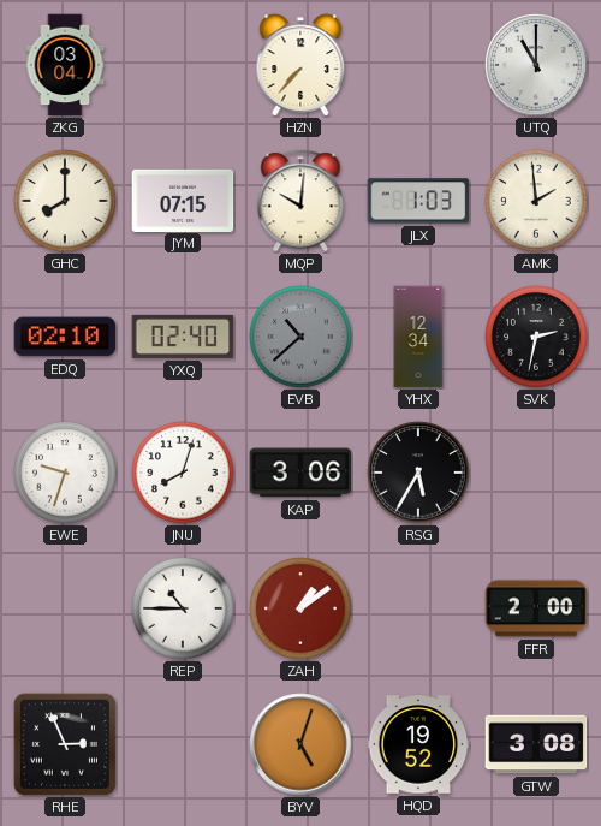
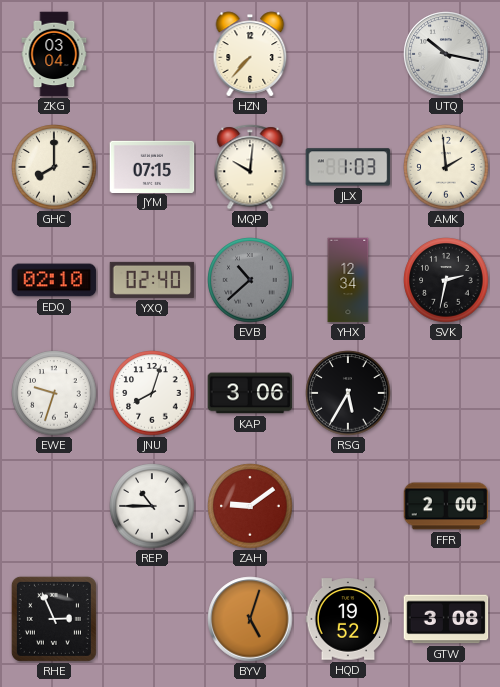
UTQ: 11:00 -> 10:17 (446, 54)
ZAH: 1:09 -> 9:09 (250, 506)
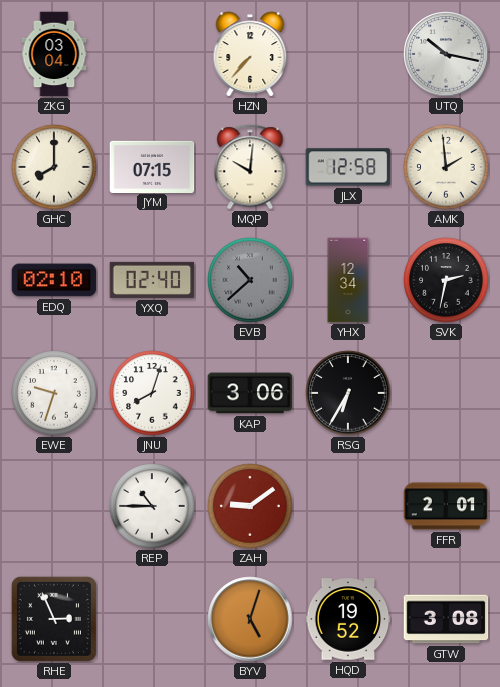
JLX: 1:03 -> 12:58 (348, 167)
RSG: 5:35 -> 6:35 (348, 393)
FFR: 2:00 -> 2:01 (446, 506)
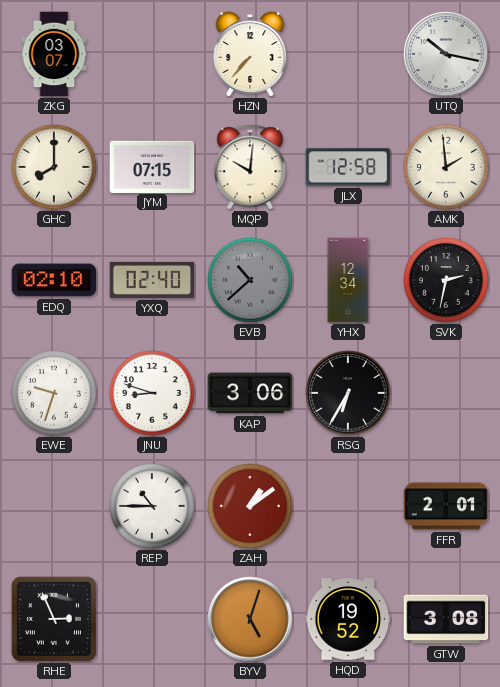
ZKG: 03:04 -> 03:07 (54, 54)
JNU: 8:03 -> 8:48 (152, 393)
ZAH: 9:09 -> 1:09 (250, 506)
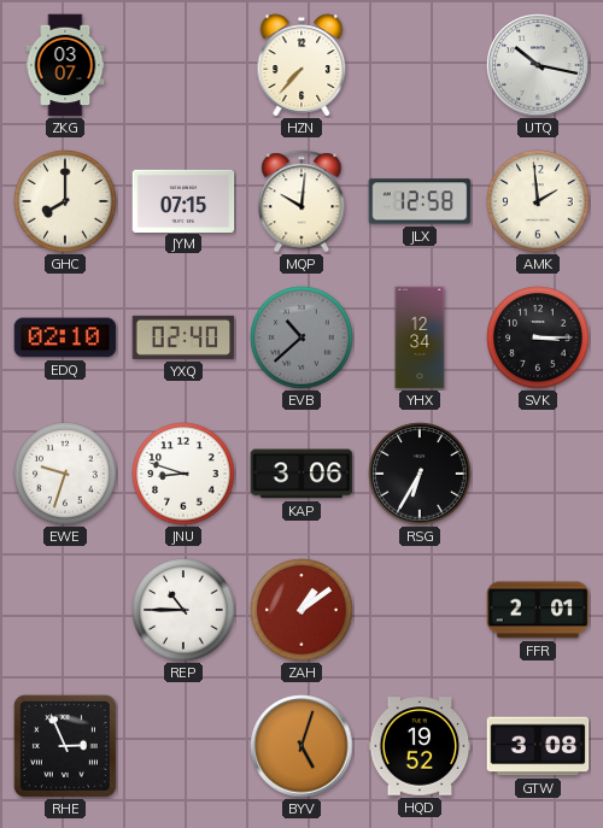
SVK: 2:32 -> 3:15 (538, 337)
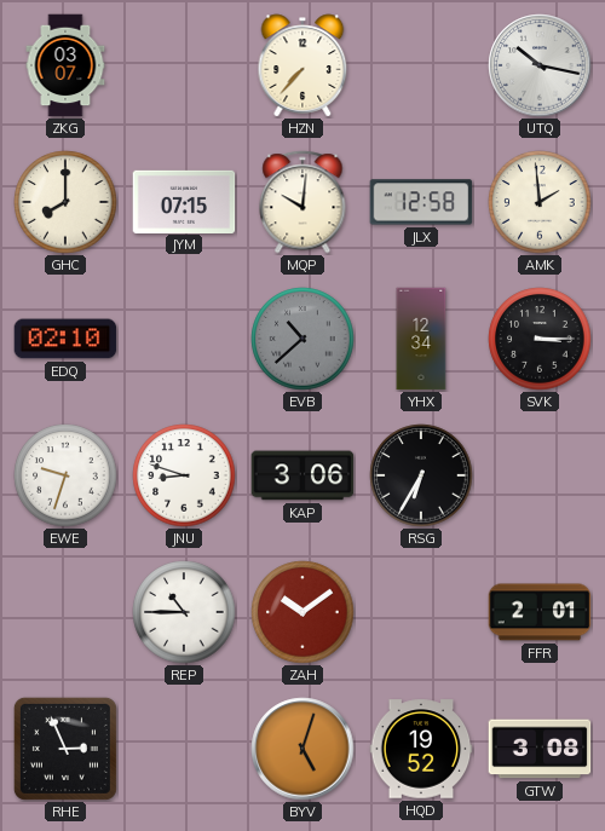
YXQ: 02:40 -> none (183, 337)
ZAH: 1:09 -> 10:09 (302, 612)
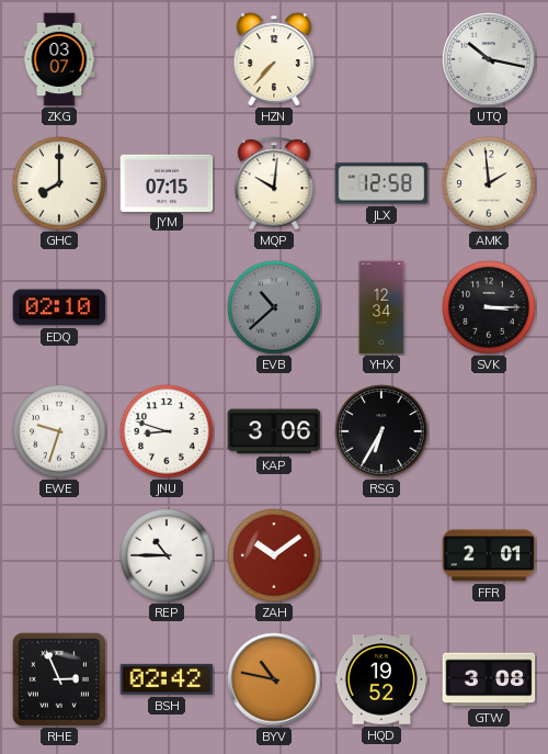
BSH: none -> 02:42 (167, 679)
BYV: 5:03 -> 10:47 (274, 679)
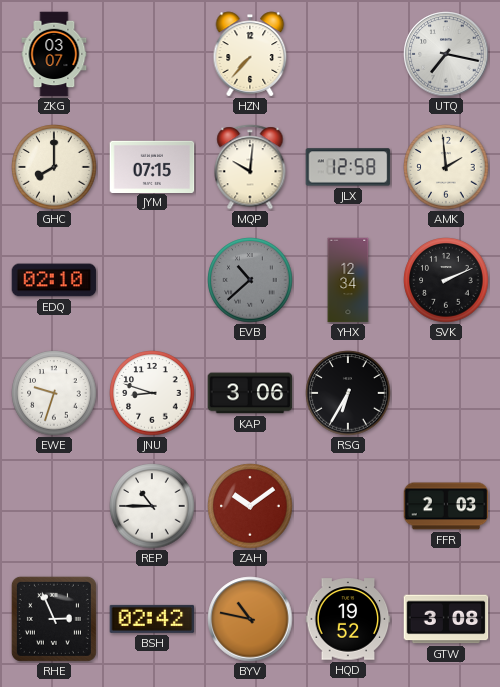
UTQ: 10:17 -> 7:17 (446, 54)
SVK: 3:15 -> 2:11 (446, 280)
FFR: 2:01 -> 2:03 (446, 506)
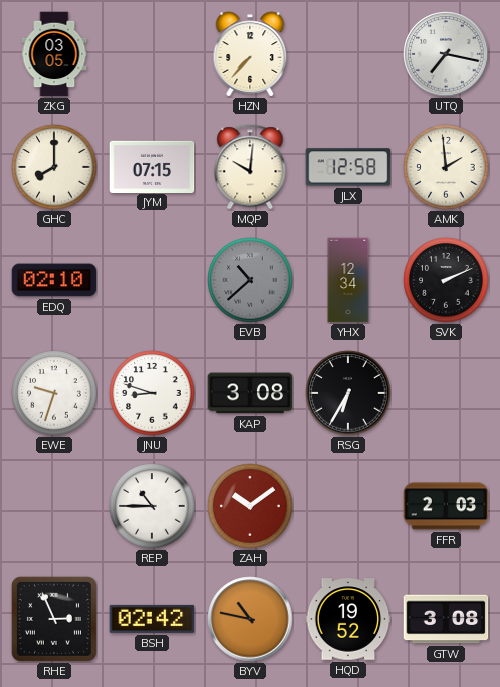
ZKG: 03:07 -> 03:05 (54, 54)
KAP: 3:06 -> 3:08 (250, 393)
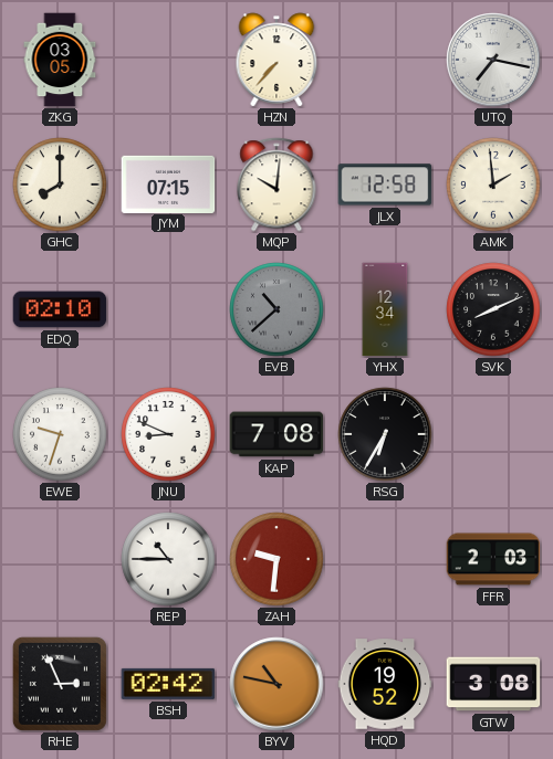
SVK: 2:11 -> 8:11 (493, 309)
JNU: 8:48 -> 8:49 (168, 434)
KAP: 3:08 -> 7:08 (276, 434)
ZAH: 10:09 -> 9:31 (276, 559)
